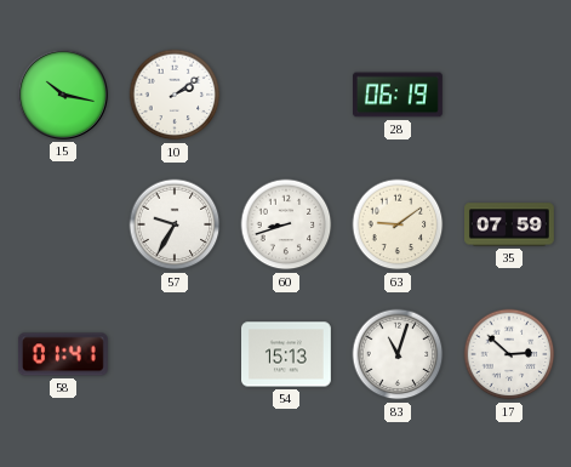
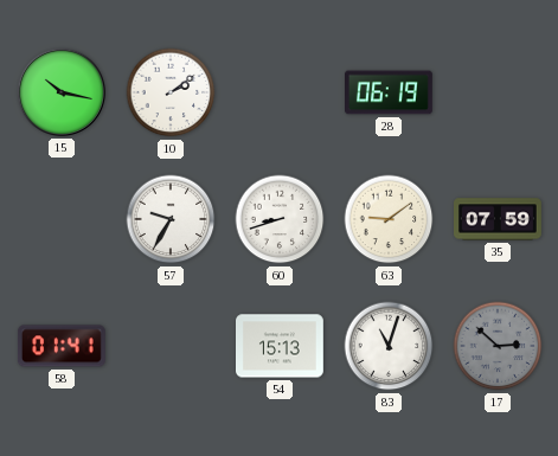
17 dial: white -> grey (498, 346)
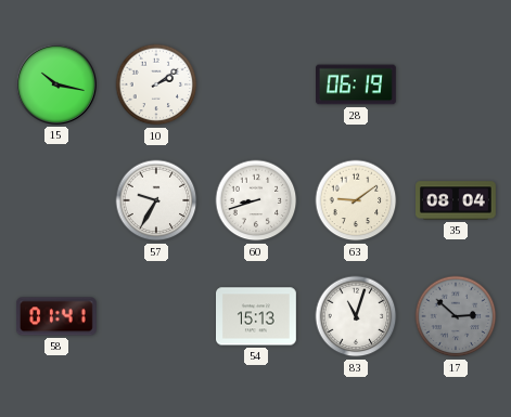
35: 07:59 -> 08:04 (457, 200)
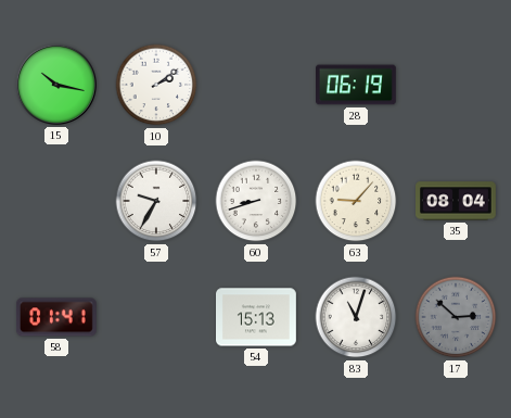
63: 9:09 -> 9:07 (356, 201)
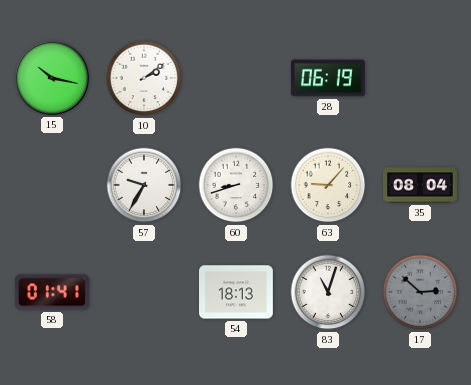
54: 15:13 -> 18:13 (237, 292)
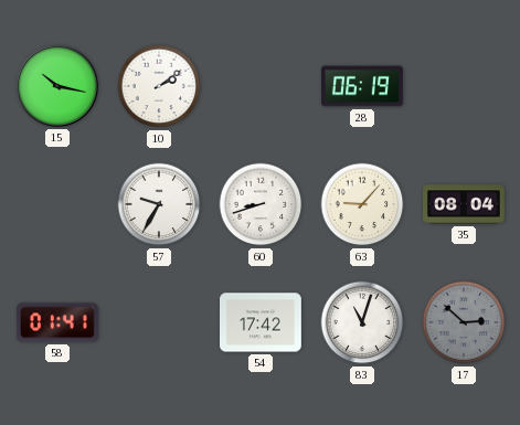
54: 18:13 -> 17:42 (262, 322)
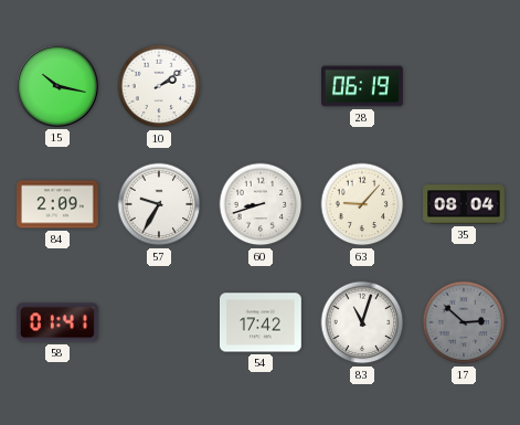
84: none -> 2:09 (59, 204)
